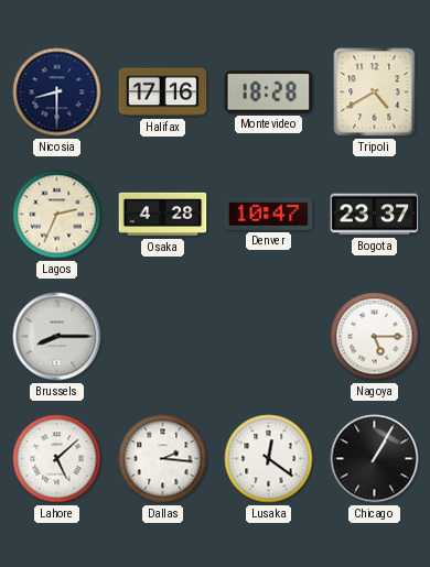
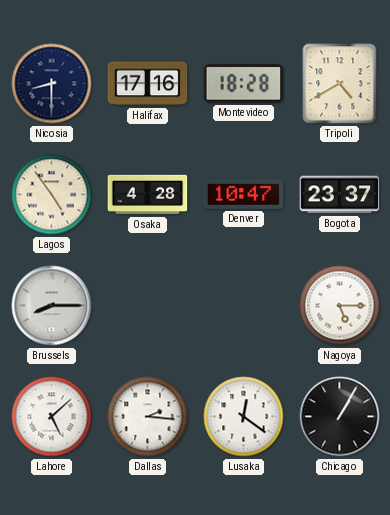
Lagos: 2:34 -> 4:54 (52, 195)
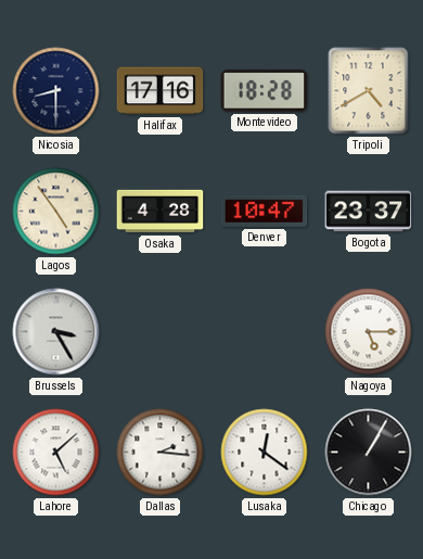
Brussels: 8:15 -> 3:25 (56, 332)
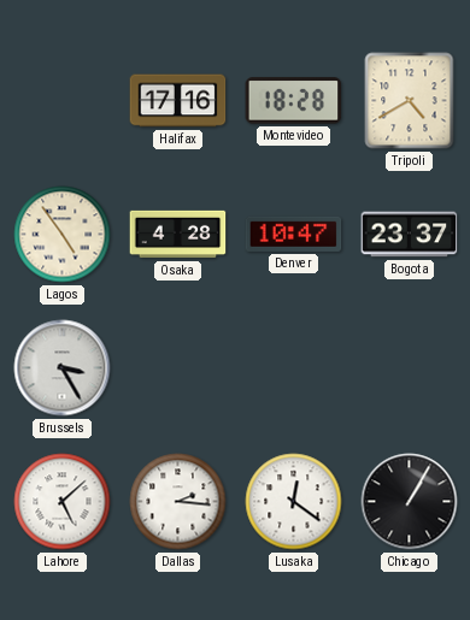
Nicosia: 8:30 -> none (56, 91)
Nagoya: 5:15 -> none (369, 332)
